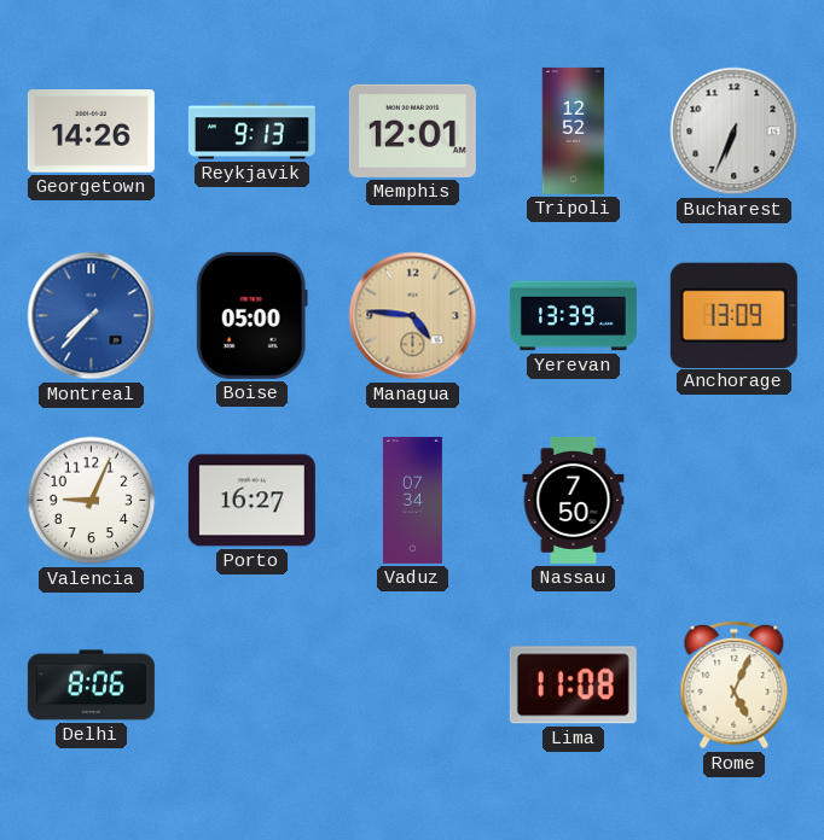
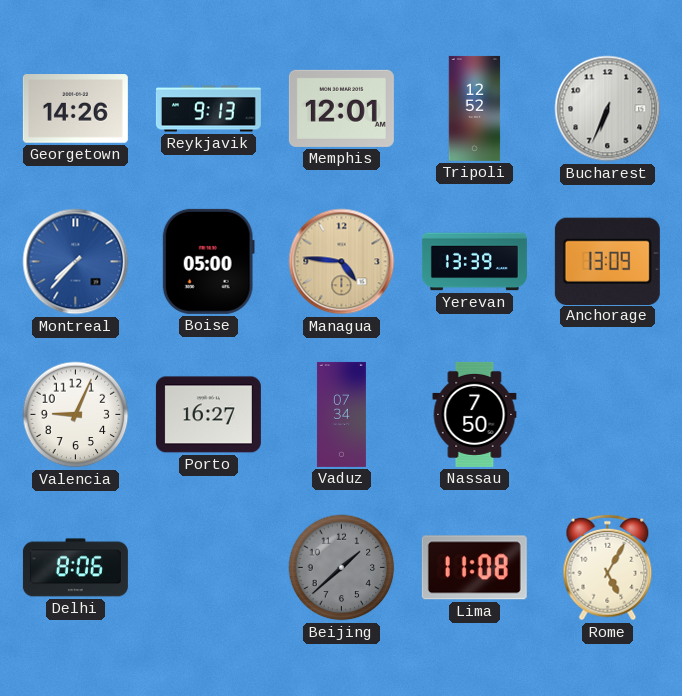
Beijing: none -> 1:38 (342, 568)
Rome: 5:04 -> 5:05 (608, 568)
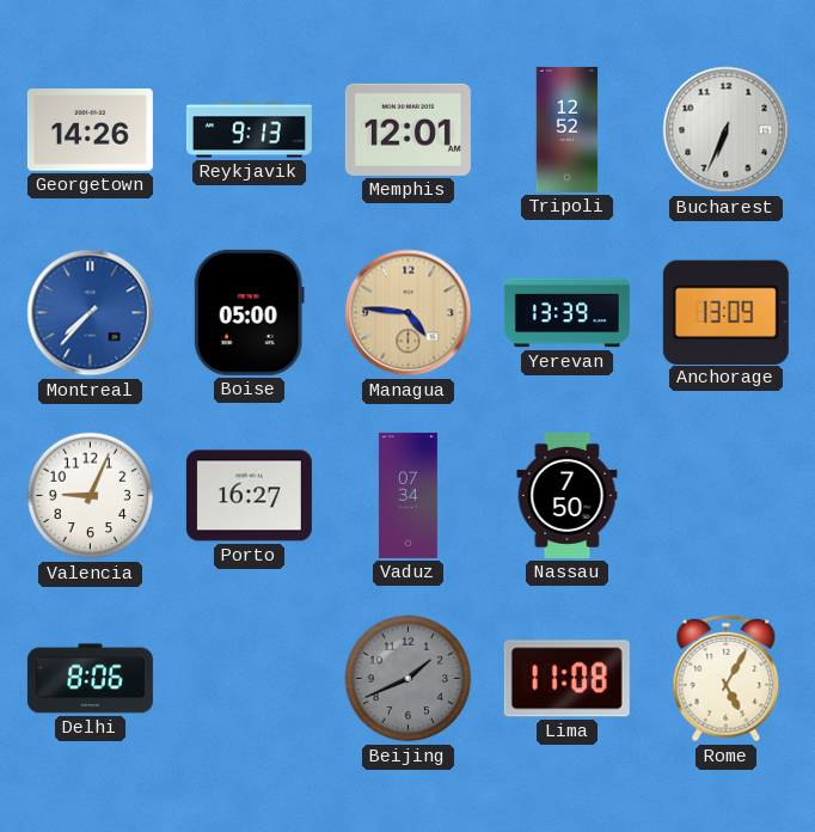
Beijing: 1:38 -> 1:41 (409, 679)
